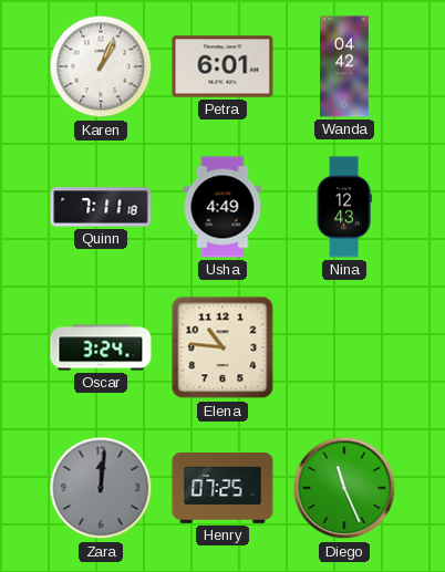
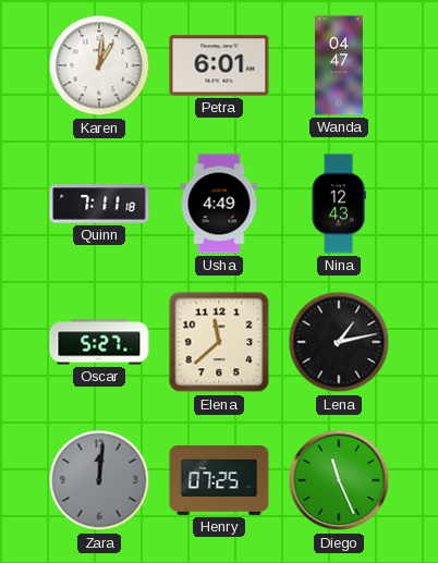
Karen: 1:04 -> 1:01 (99, 65)
Wanda: 04:42 -> 04:47 (340, 65)
Oscar: 3:24 -> 5:27 (99, 342)
Elena: 10:46 -> 11:38 (219, 342)
Lena: none -> 1:13 (339, 342)
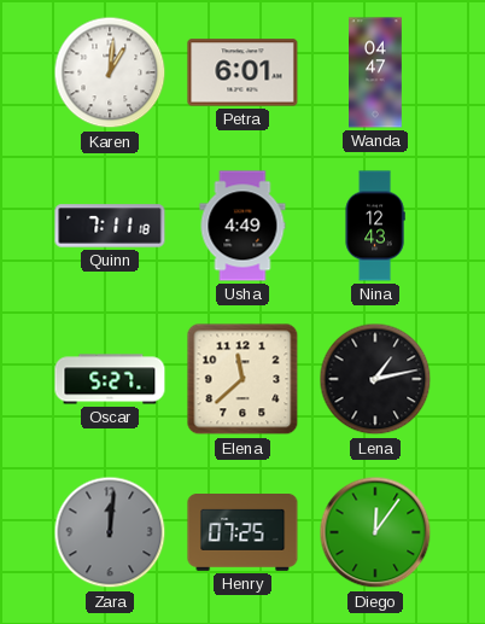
Diego: 11:26 -> 12:06 (375, 532)
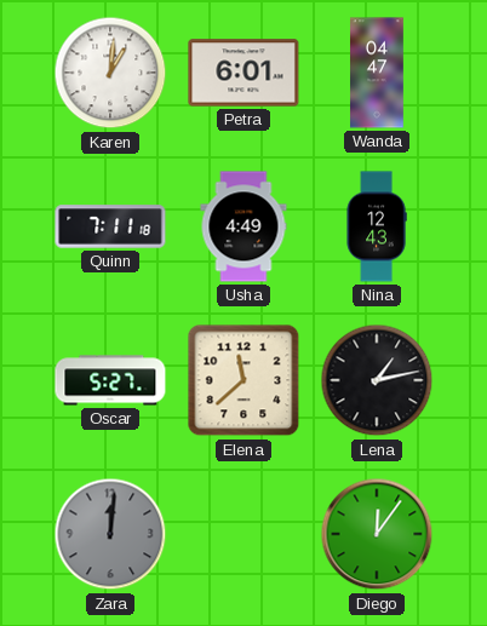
Henry: 07:25 -> none (242, 533)
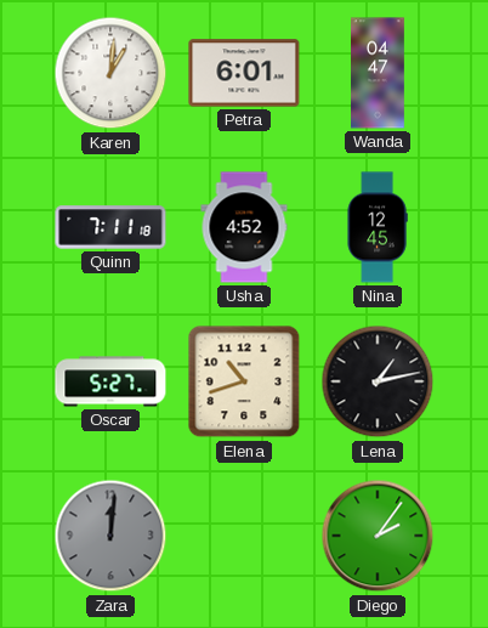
Usha: 4:49 -> 4:52 (244, 227)
Nina: 12:43 -> 12:45 (378, 227)
Elena: 11:38 -> 10:42 (244, 381)
Diego: 12:06 -> 2:06 (378, 536)
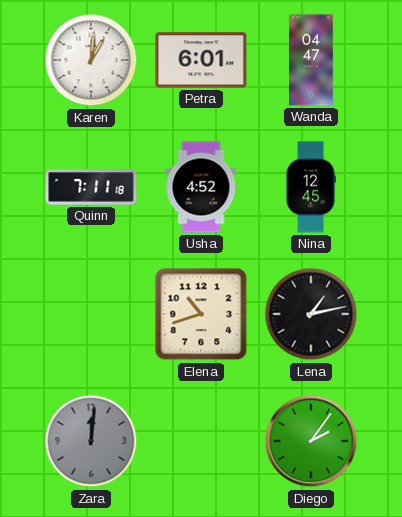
Oscar: 5:27 -> none (110, 381)
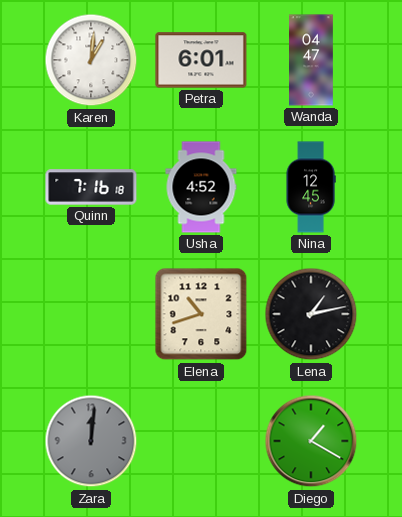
Quinn: 7:11 -> 7:16 (91, 187)
Diego: 2:06 -> 1:20 (311, 441)
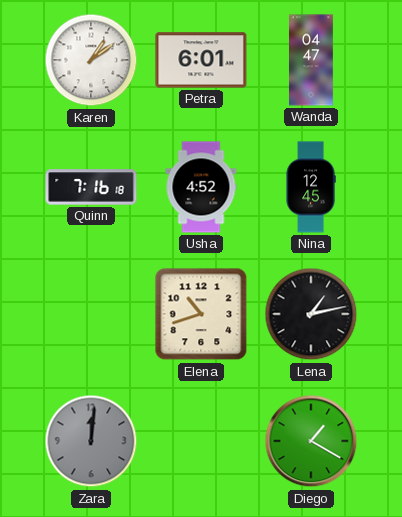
Karen: 1:01 -> 1:09 (91, 60)
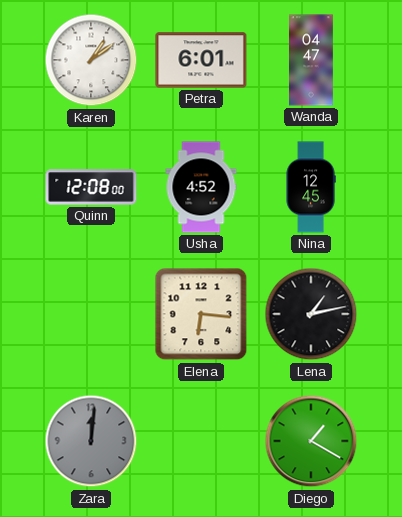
Quinn: 7:16 -> 12:08 (91, 187)
Elena: 10:42 -> 6:16 (201, 314)
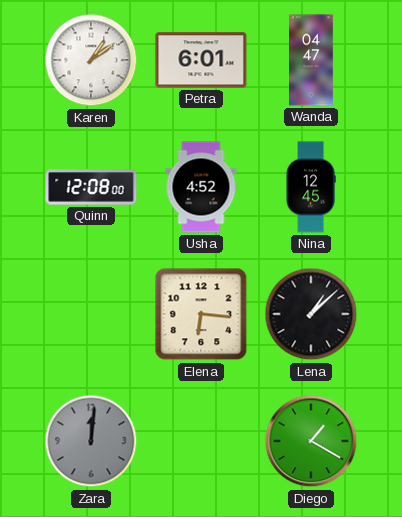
Lena: 1:13 -> 1:08 (311, 314)
